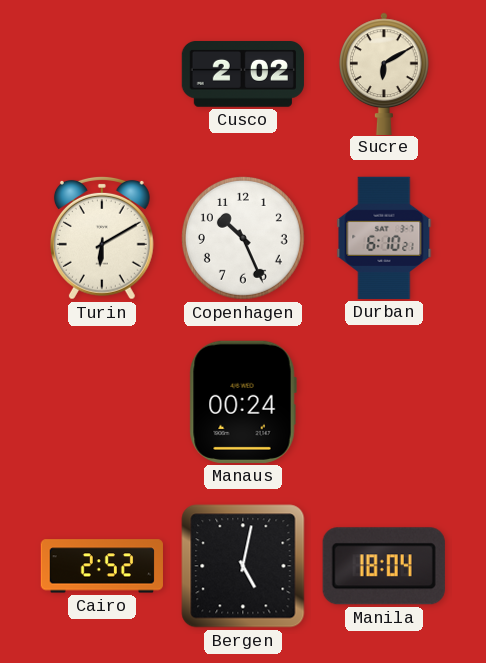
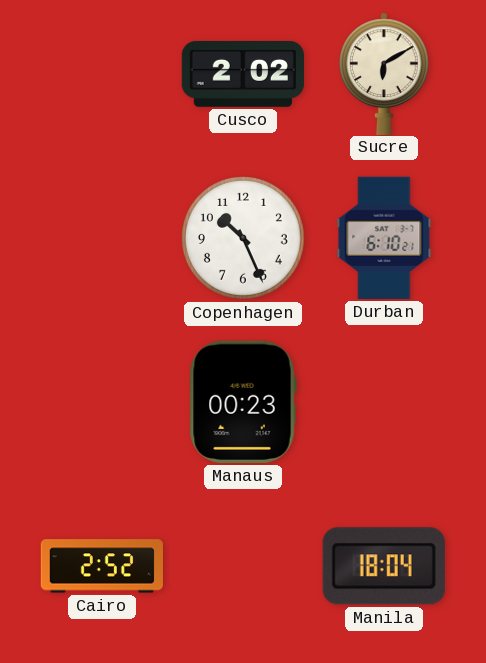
Turin: 6:10 -> none (102, 238)
Manaus: 00:24 -> 00:23 (243, 402)
Bergen: 5:02 -> none (243, 566)
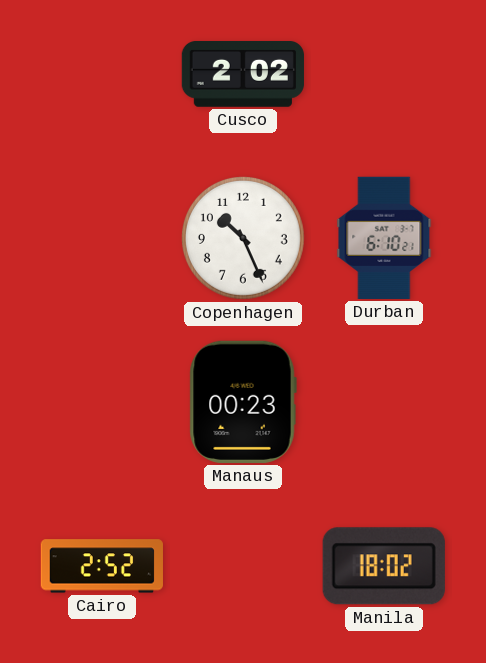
Sucre: 6:10 -> none (385, 73)
Manila: 18:04 -> 18:02 (384, 566)
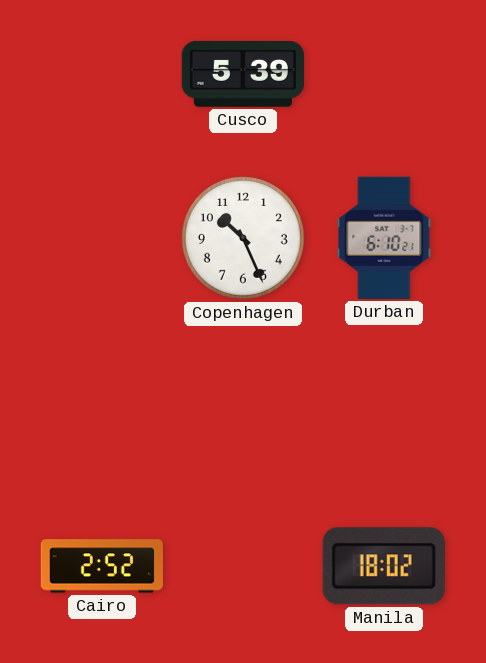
Cusco: 2:02 -> 5:39 (243, 74)
Manaus: 00:23 -> none (243, 402)
